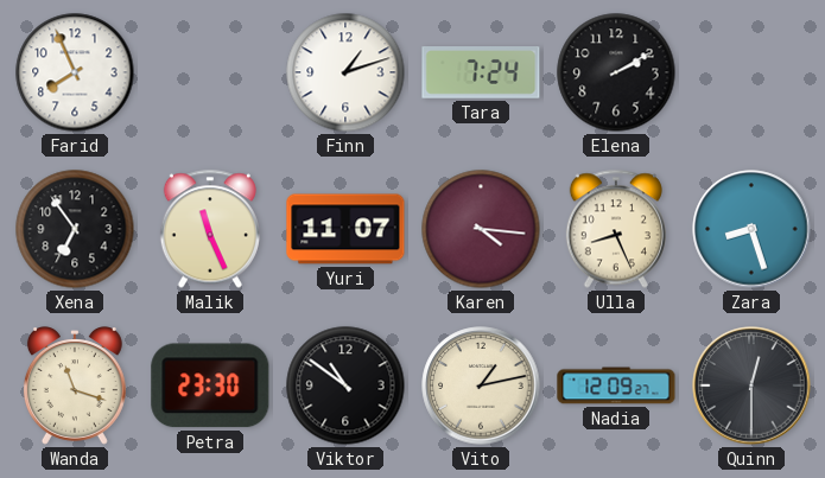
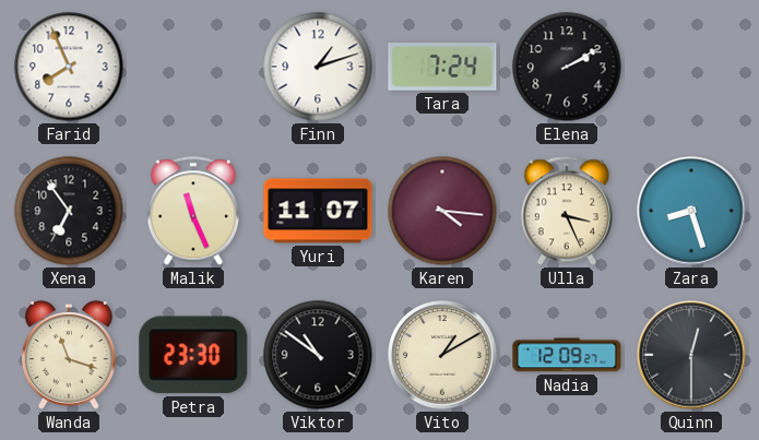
Ulla: 8:26 -> 3:26 (567, 211)
Vito: 1:13 -> 1:10 (442, 355)
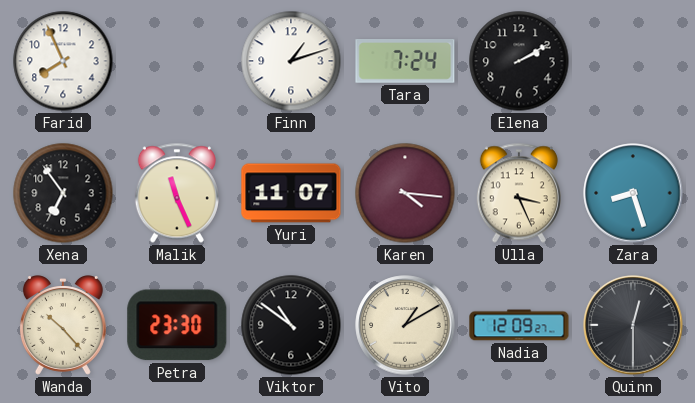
Wanda: 11:18 -> 10:23 (63, 325)
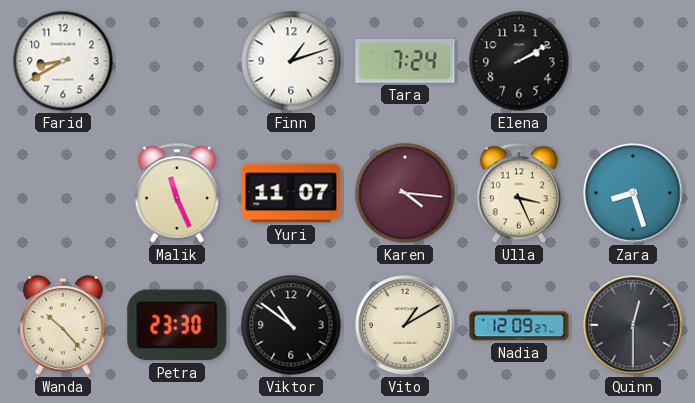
Farid: 7:56 -> 8:40 (63, 61)
Xena: 6:54 -> none (63, 193)
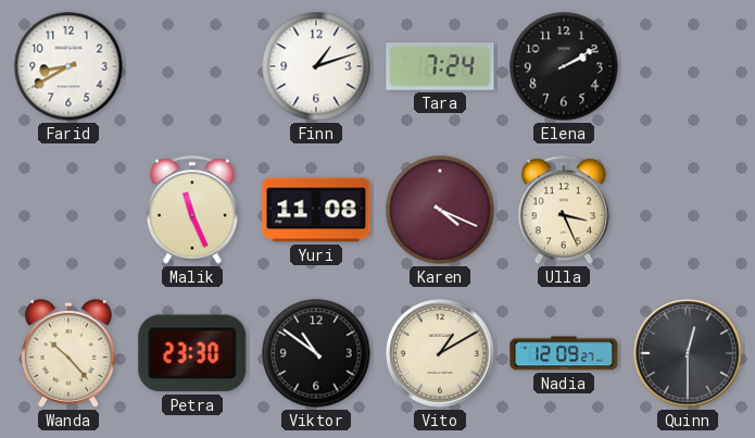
Yuri: 11:07 -> 11:08 (316, 210)
Karen: 4:16 -> 4:19 (440, 210)
Zara: 8:27 -> none (633, 193)
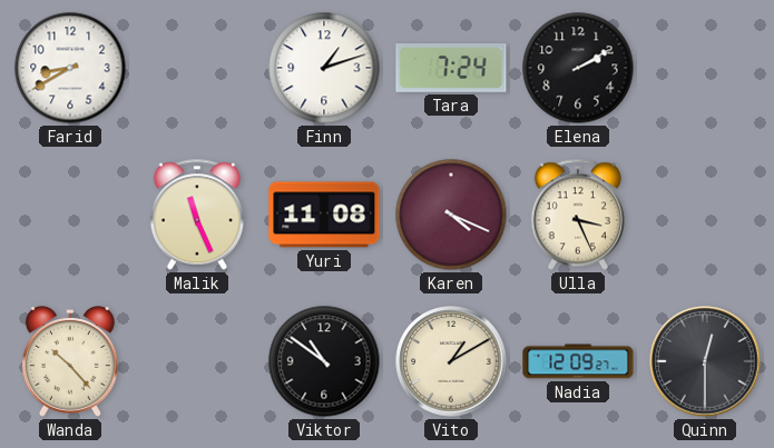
Petra: 23:30 -> none (192, 353)
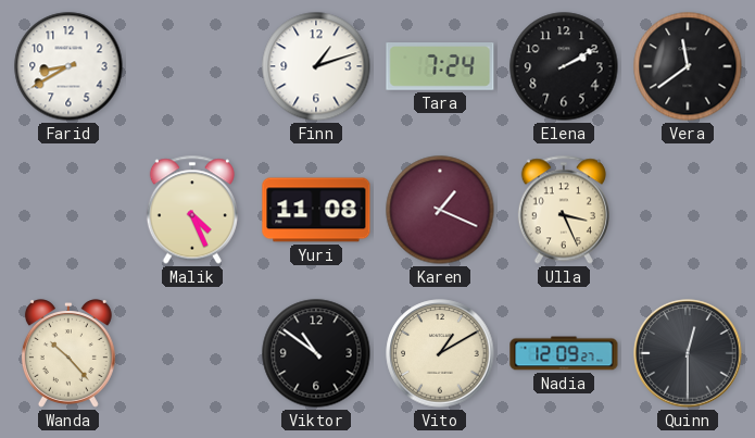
Vera: none -> 11:39 (688, 66)
Malik: 11:26 -> 4:26 (192, 210)
Karen: 4:19 -> 1:19 (440, 210)
